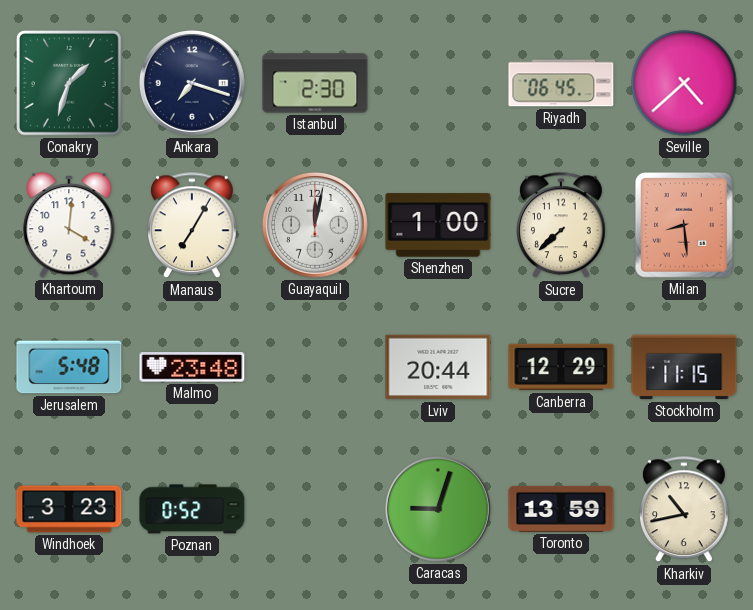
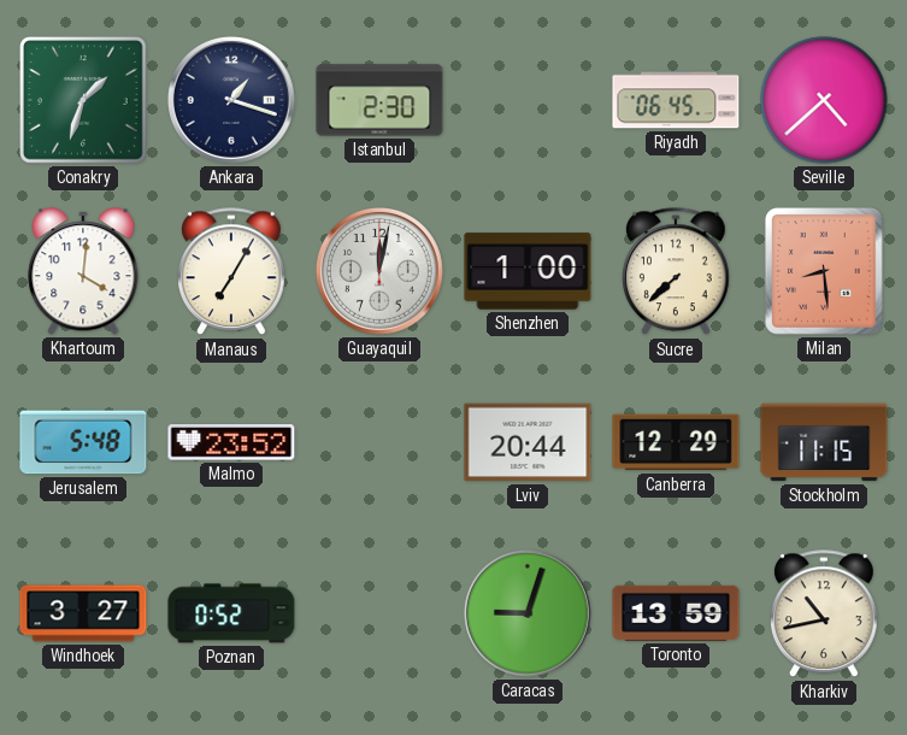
Ankara: 7:18 -> 1:18 (231, 100)
Malmo: 23:48 -> 23:52 (231, 442)
Windhoek: 3:23 -> 3:27 (83, 613)
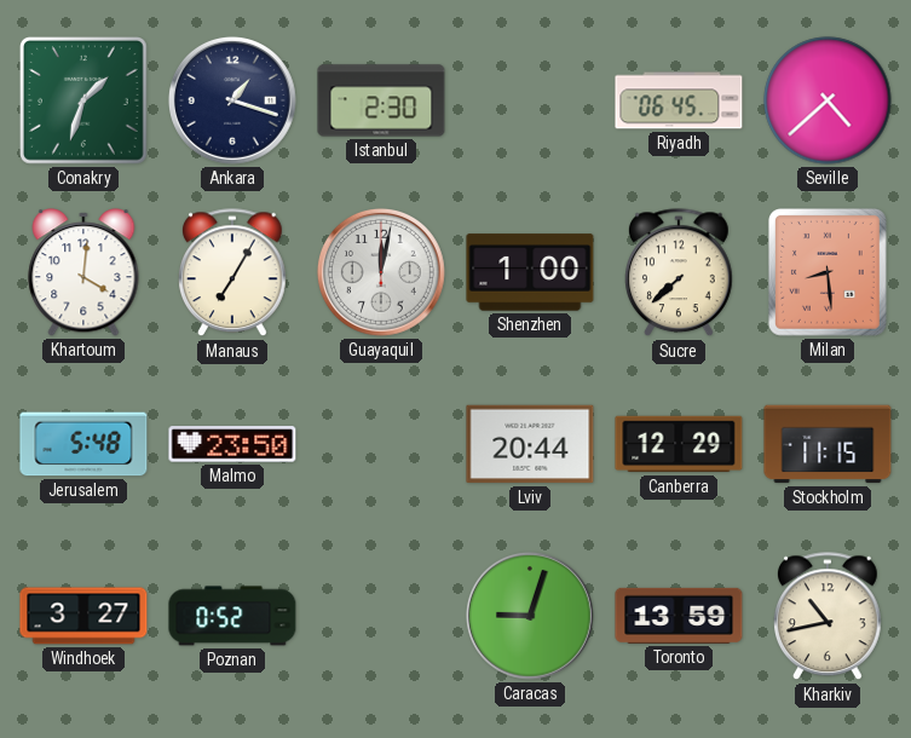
Malmo: 23:52 -> 23:50 (232, 444)
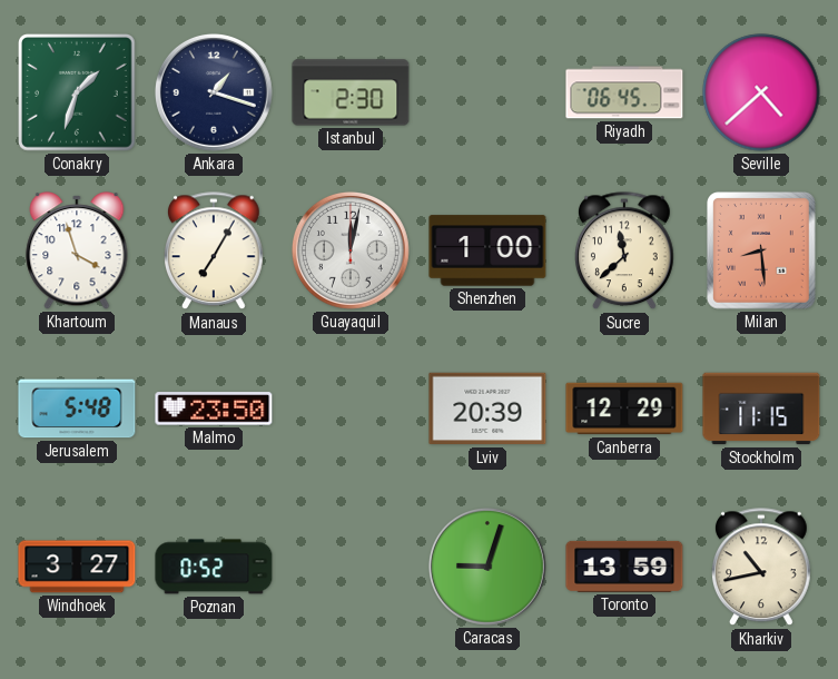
Khartoum: 4:01 -> 3:57 (77, 250)
Sucre: 7:38 -> 11:38 (625, 252)
Lviv: 20:44 -> 20:39 (487, 409)
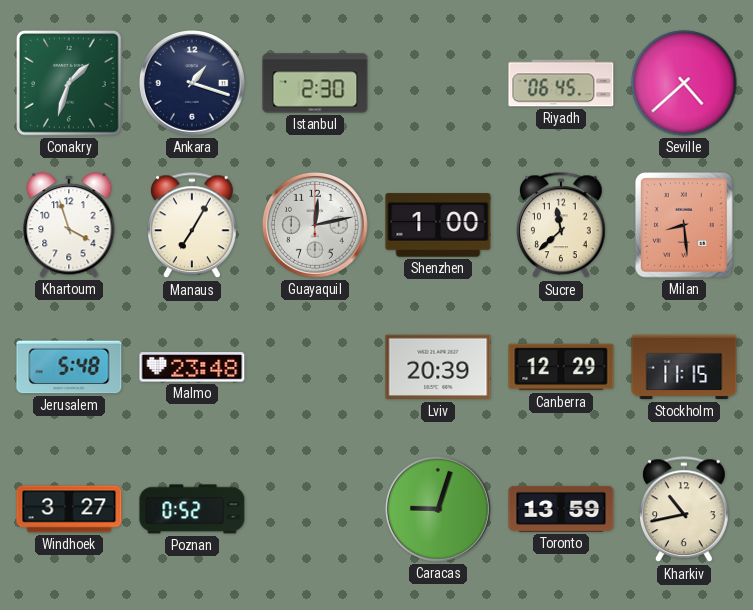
Guayaquil: 12:02 -> 12:13 (315, 225)
Malmo: 23:50 -> 23:48 (192, 367)
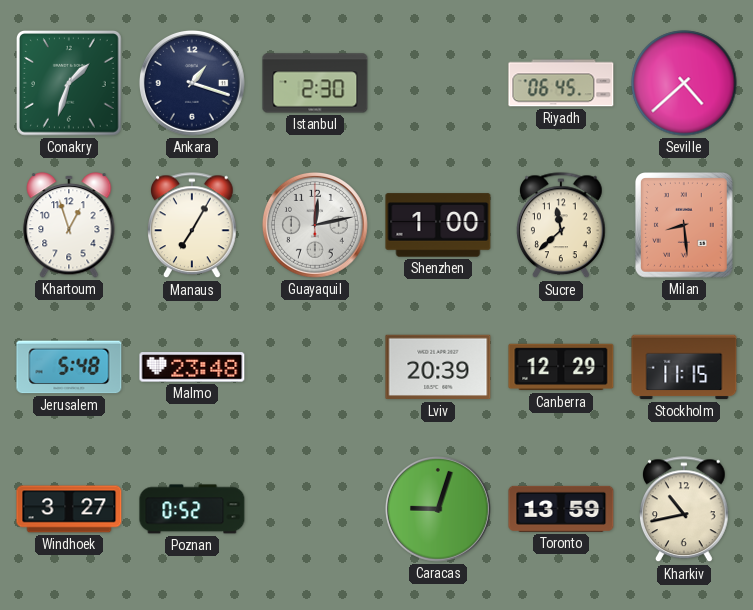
Khartoum: 3:57 -> 12:57 (69, 225)
